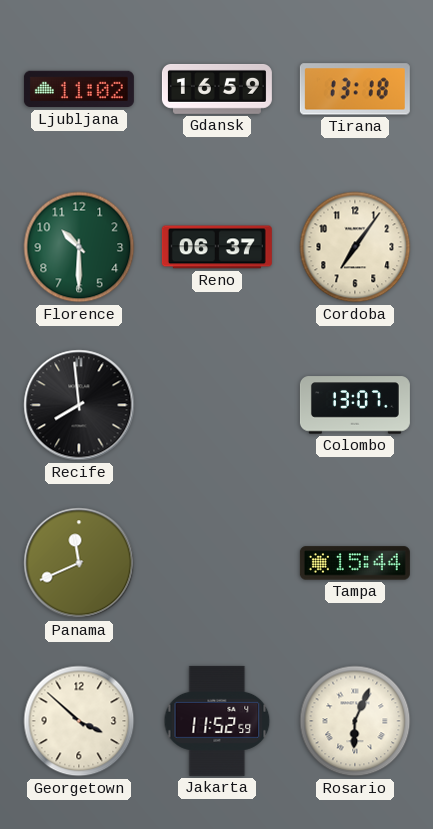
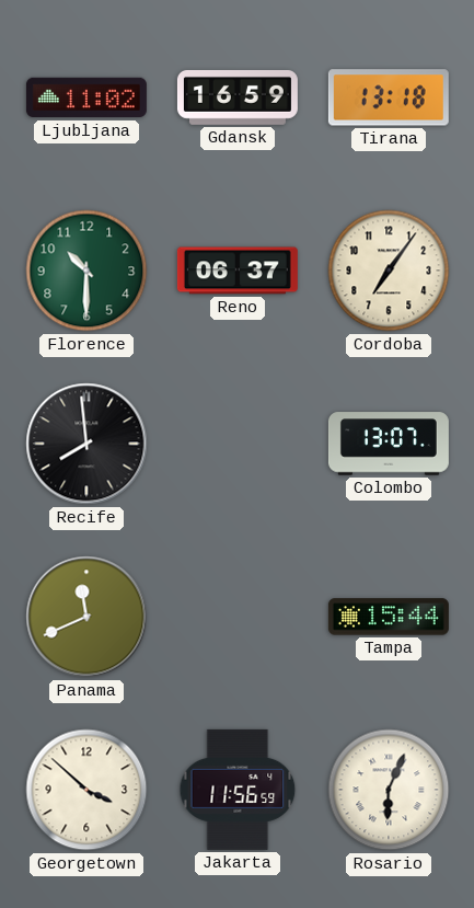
Jakarta: 11:52 -> 11:56 (238, 790)
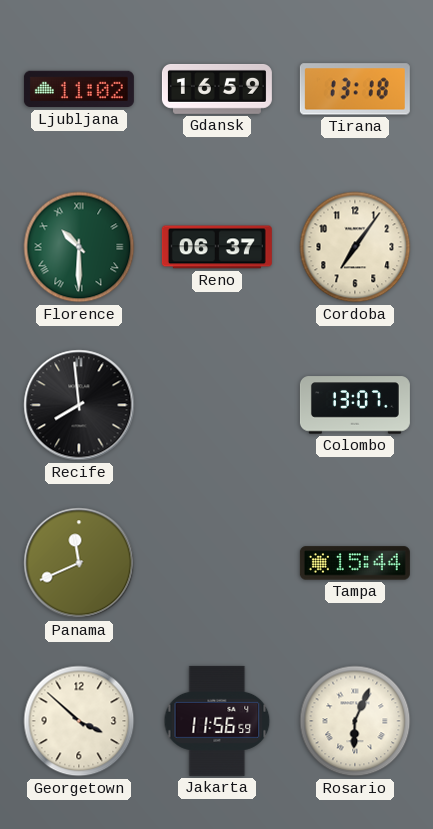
Florence numerals: Arabic -> Roman (79, 247)
